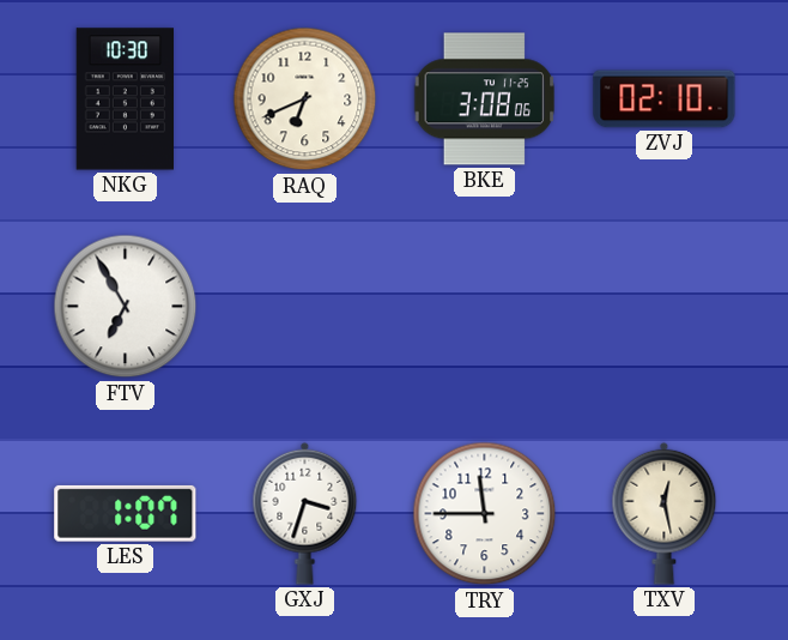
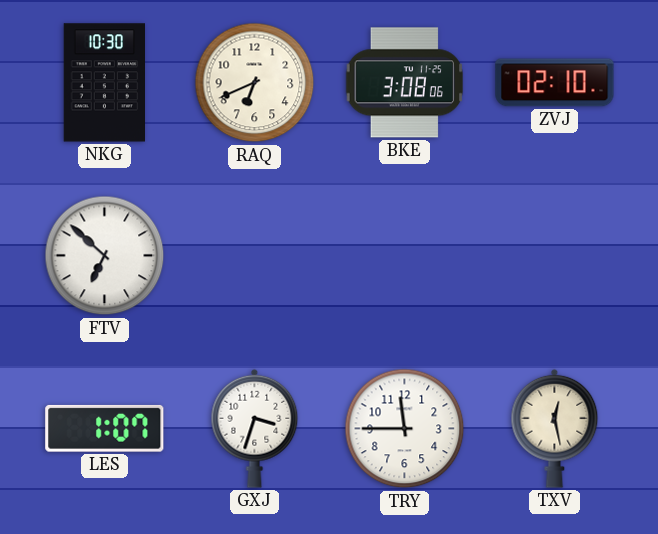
FTV: 6:55 -> 6:52 (105, 256)
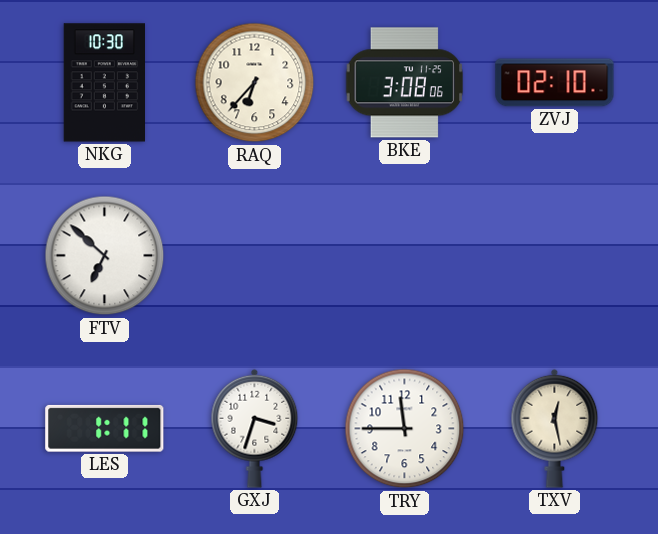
RAQ: 6:41 -> 6:37 (255, 83)
LES: 1:07 -> 1:11 (105, 428)
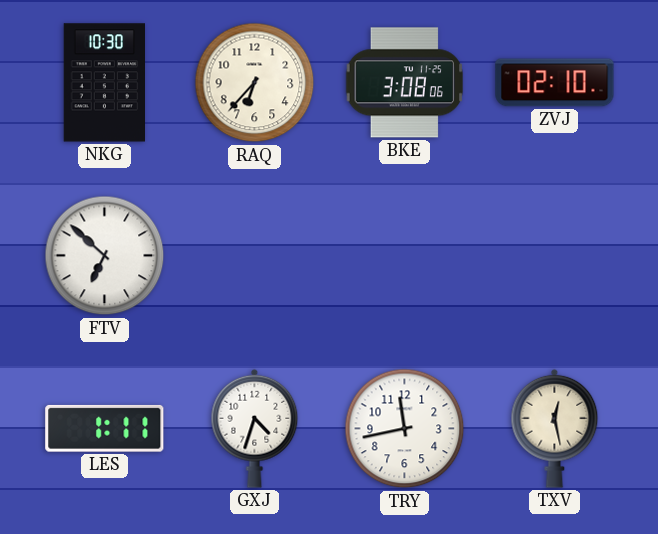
GXJ: 3:33 -> 4:33 (255, 428)
TRY: 11:45 -> 11:43 (405, 429)
